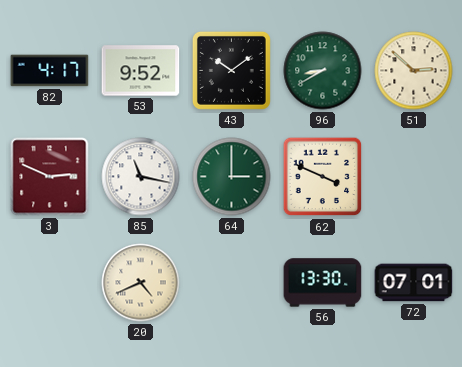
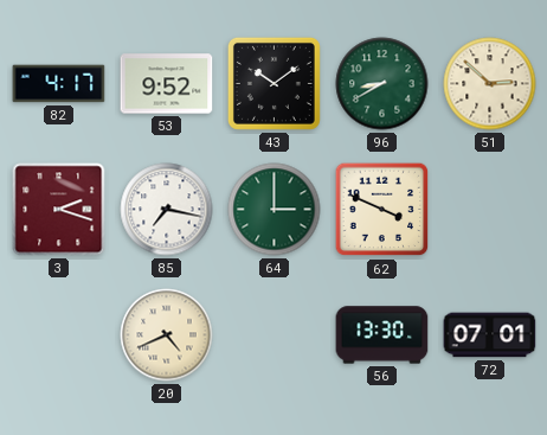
3: 2:49 -> 2:18 (59, 210)
85: 11:17 -> 7:17 (167, 210)
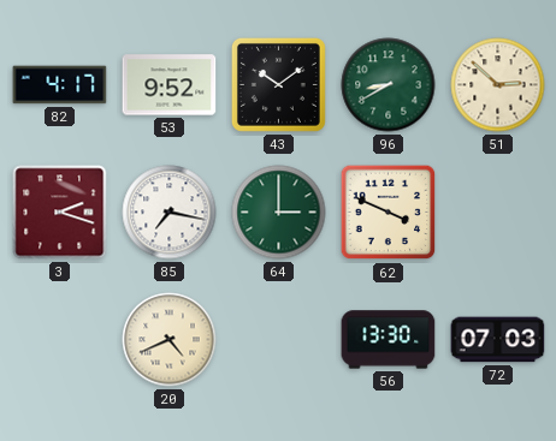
72: 07:01 -> 07:03 (498, 340)
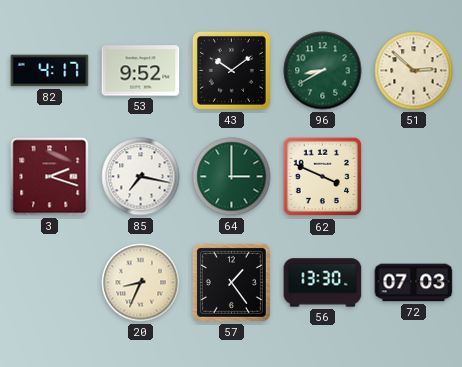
20: 4:41 -> 8:34 (141, 283)
57: none -> 1:24 (231, 282)
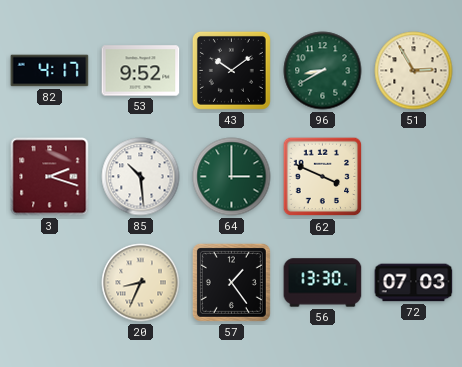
51: 2:52 -> 2:55 (414, 71)
85: 7:17 -> 10:29 (141, 177)
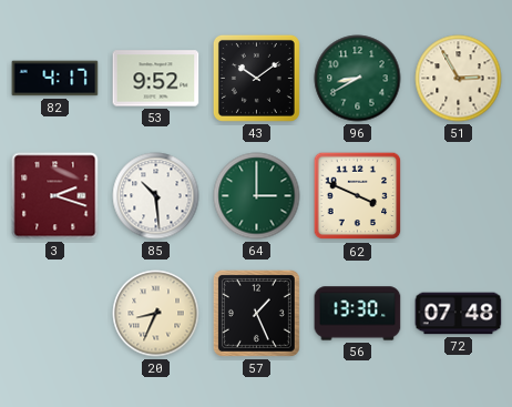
57: 1:24 -> 1:26 (256, 313)
72: 07:03 -> 07:48 (459, 314)
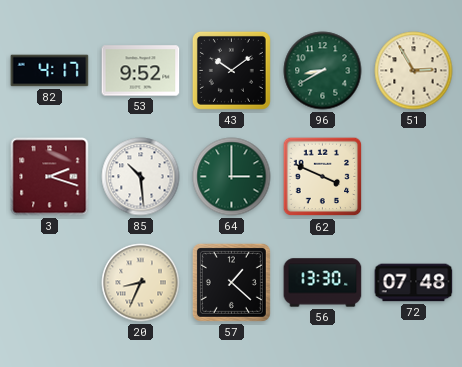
57: 1:26 -> 1:22 (231, 282)
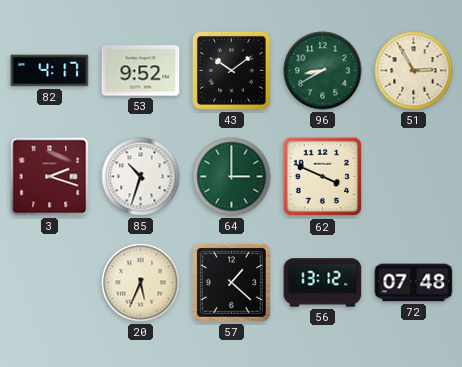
85: 10:29 -> 10:33 (141, 177)
20: 8:34 -> 5:34 (141, 283)
56: 13:30 -> 13:12 (323, 283)
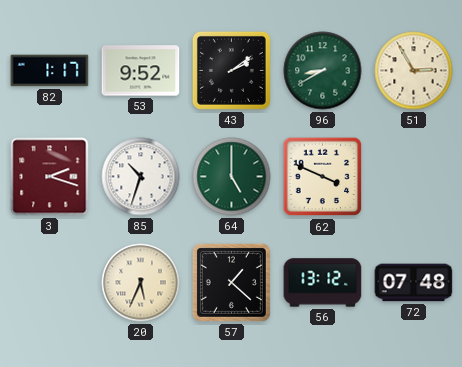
82: 4:17 -> 1:17 (50, 71)
43: 10:09 -> 2:09 (231, 70)
64: 3:00 -> 5:00 (232, 177)
